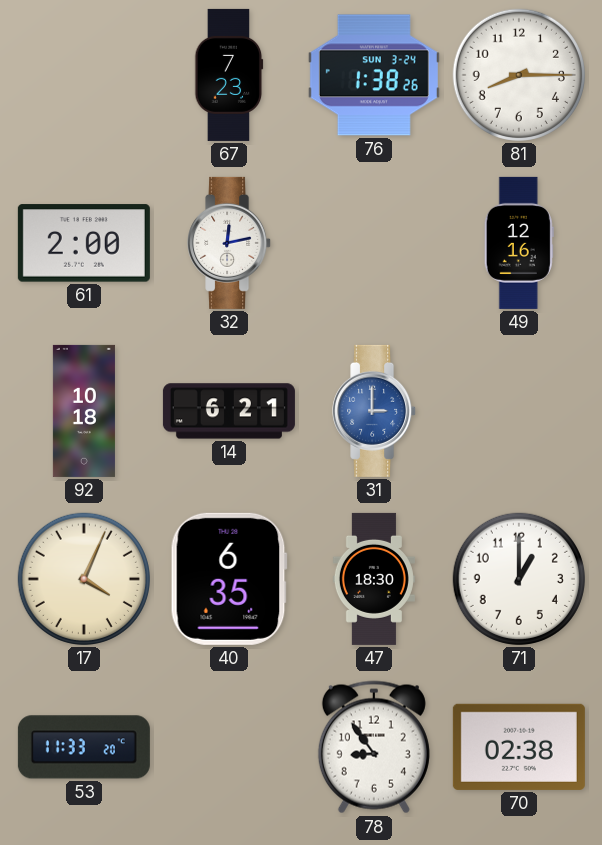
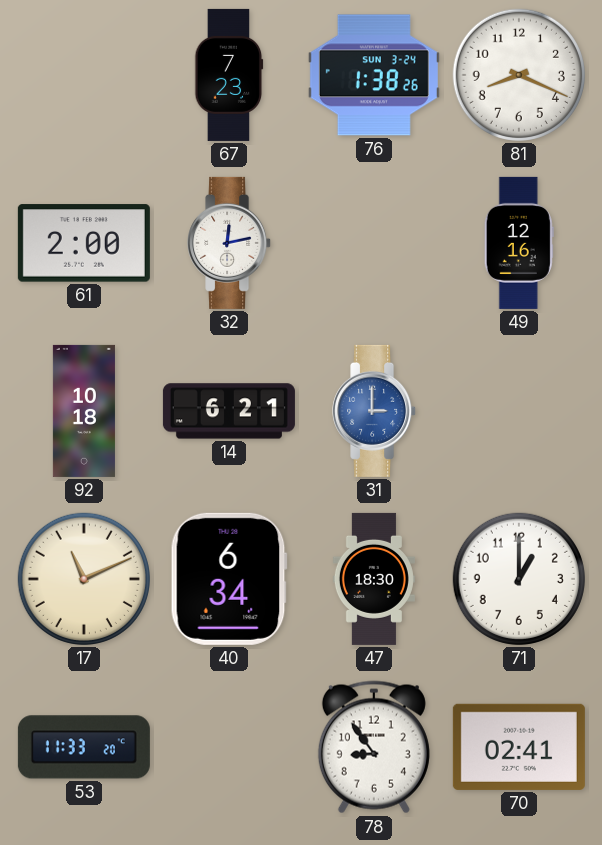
81: 8:15 -> 8:19 (519, 75)
17: 4:04 -> 11:11 (84, 579)
40: 6:35 -> 6:34 (229, 579)
70: 02:38 -> 02:41 (519, 747)
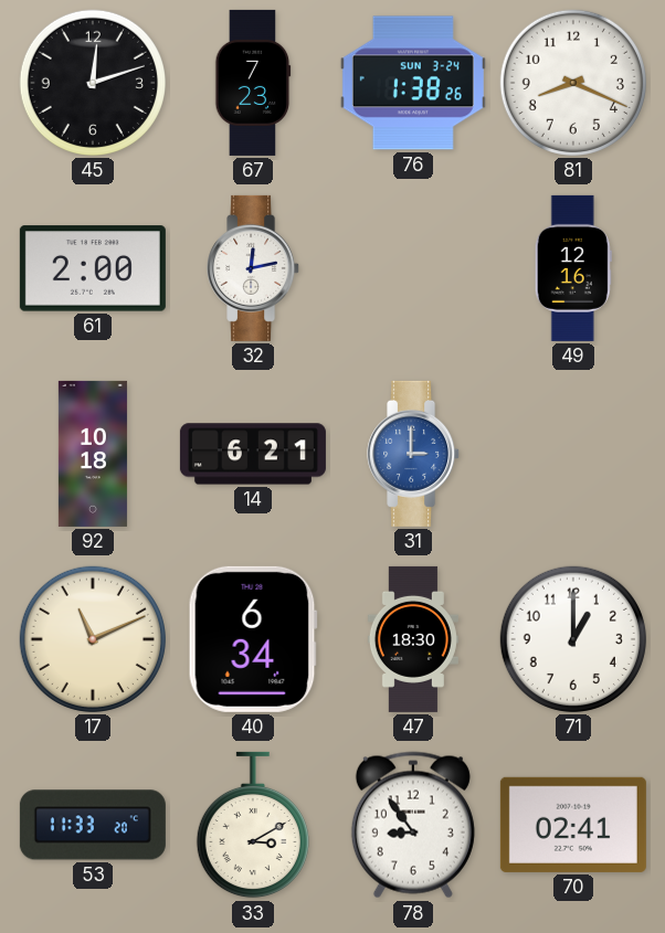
45: none -> 12:12 (93, 83)
33: none -> 3:10 (253, 825)
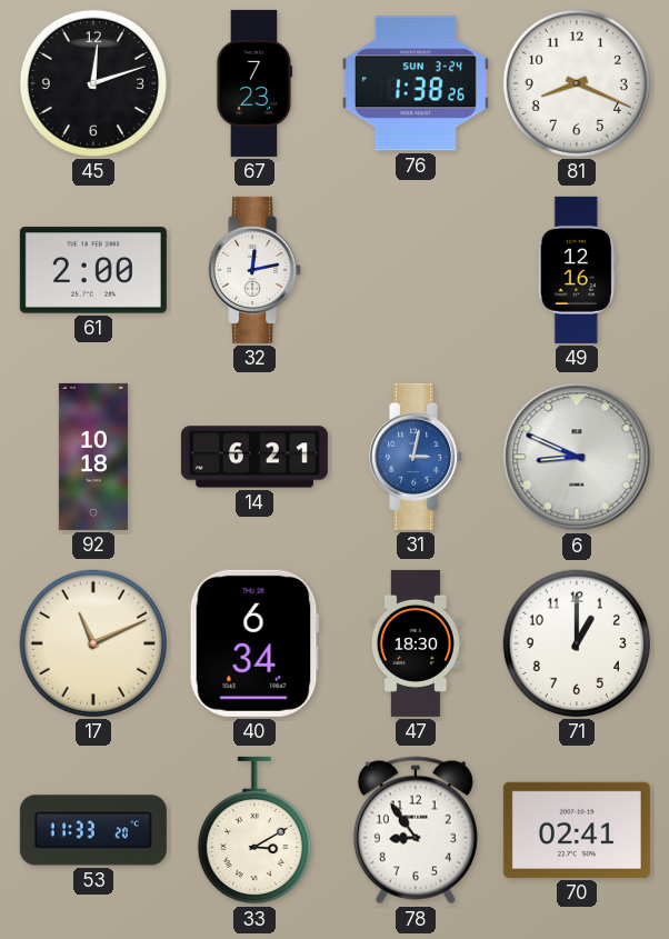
31: 3:00 -> 3:02 (417, 457)
6: none -> 8:49 (577, 457)
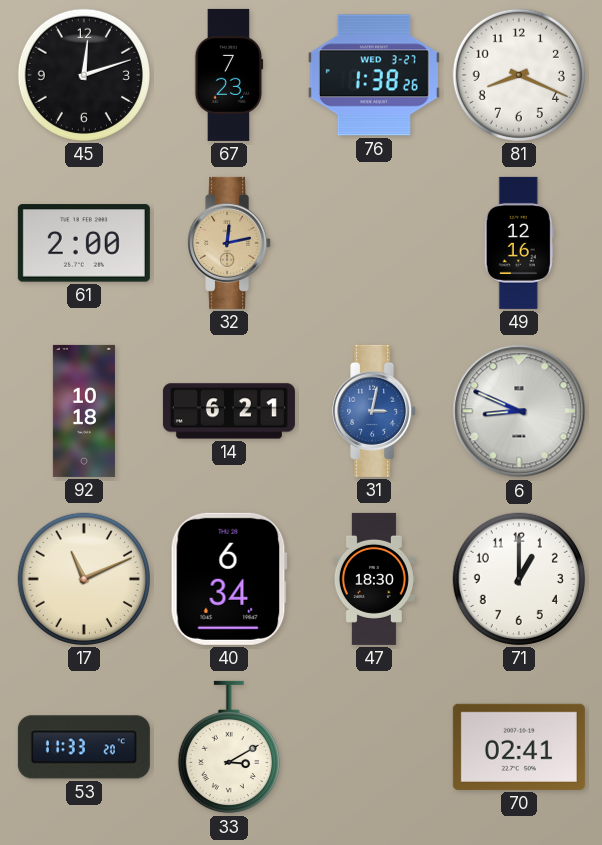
76 date: SUN 3-24 -> WED 3-27 (374, 75)
32 dial: white -> champagne (230, 243)
78: 8:54 -> none (416, 830)
